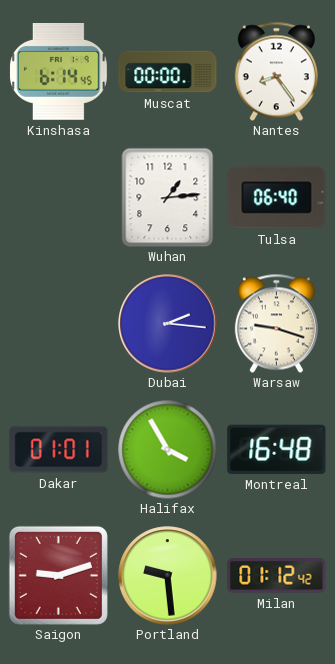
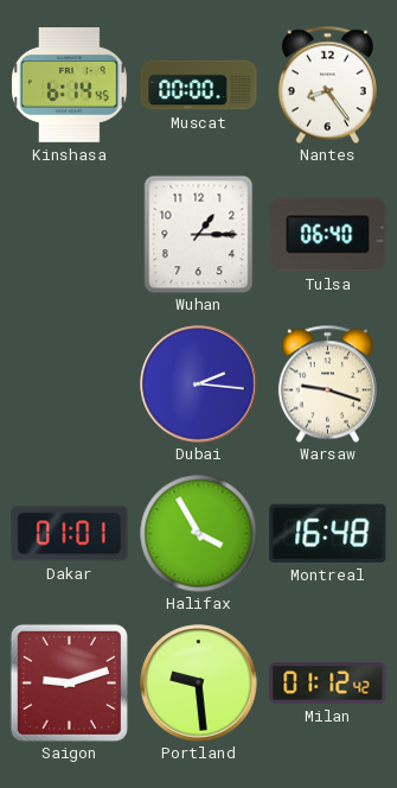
Wuhan: 1:14 -> 1:15 (199, 234)
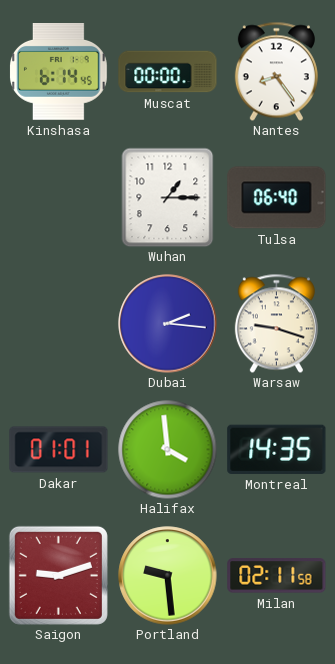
Halifax: 3:55 -> 3:59 (168, 450)
Montreal: 16:48 -> 14:35 (277, 449)
Milan: 01:12 -> 02:11 (277, 576)
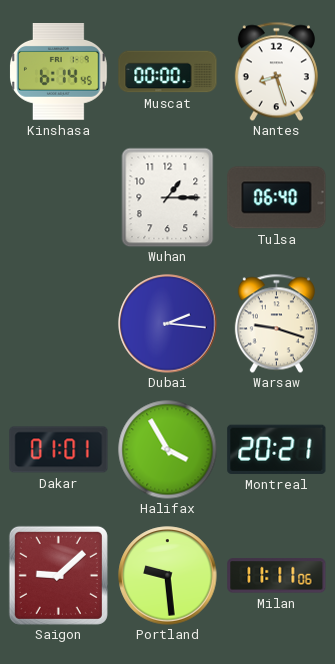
Nantes: 8:24 -> 8:27 (276, 71)
Halifax: 3:59 -> 3:55 (168, 450)
Montreal: 14:35 -> 20:21 (277, 449)
Saigon: 9:12 -> 9:08 (58, 575)
Milan: 02:11 -> 11:11 (277, 576)
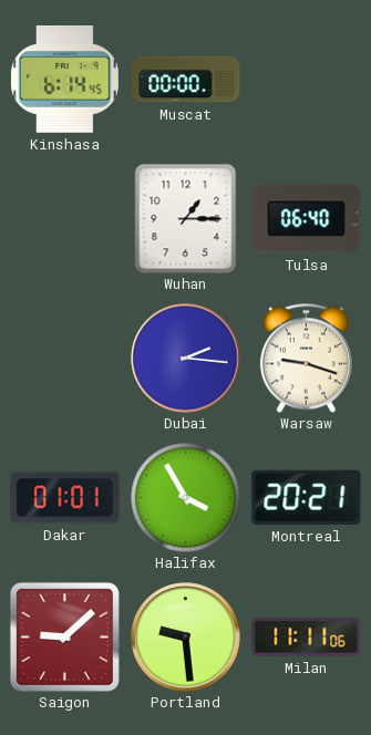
Nantes: 8:27 -> none (276, 71)
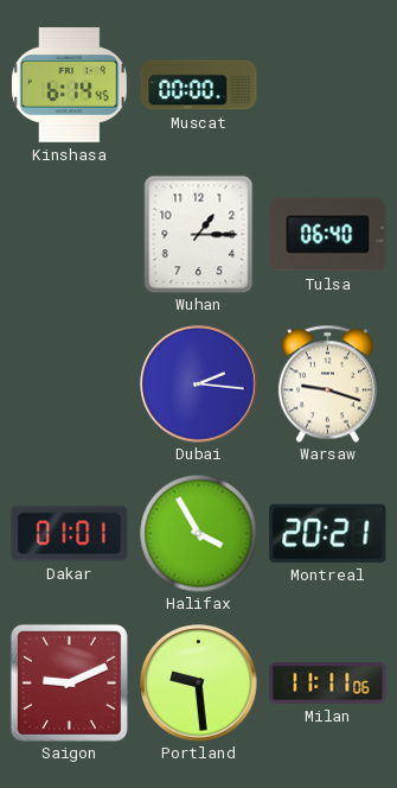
Saigon: 9:08 -> 9:11 (69, 682)
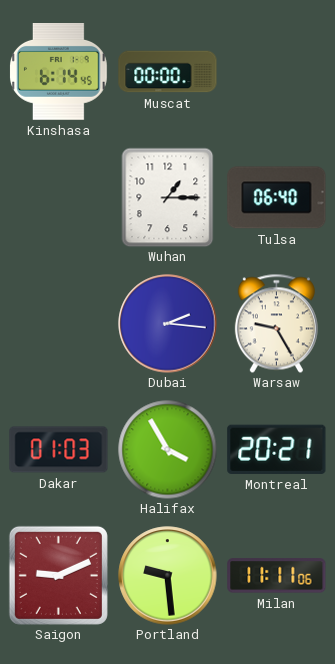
Warsaw: 9:18 -> 9:25 (276, 323)
Dakar: 01:01 -> 01:03 (59, 450)
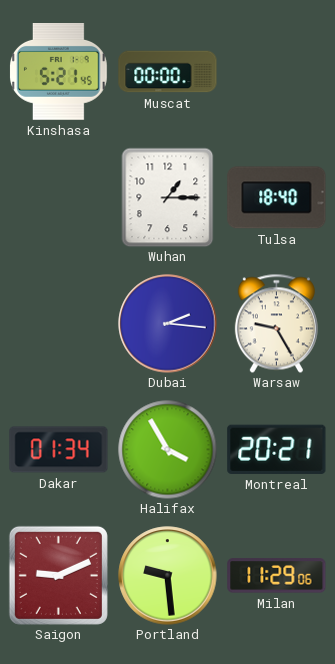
Kinshasa: 6:14 -> 5:21 (59, 72)
Tulsa: 06:40 -> 18:40 (277, 198)
Dakar: 01:03 -> 01:34 (59, 450)
Milan: 11:11 -> 11:29 (277, 576)
